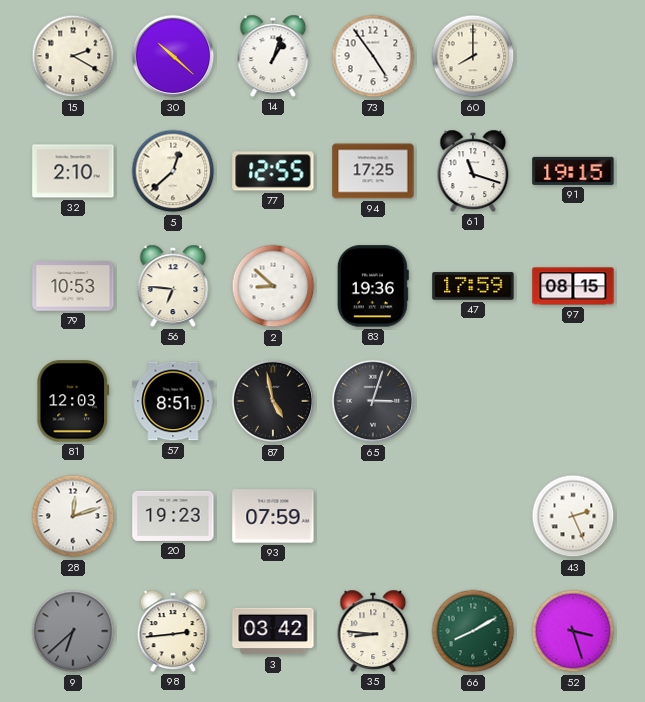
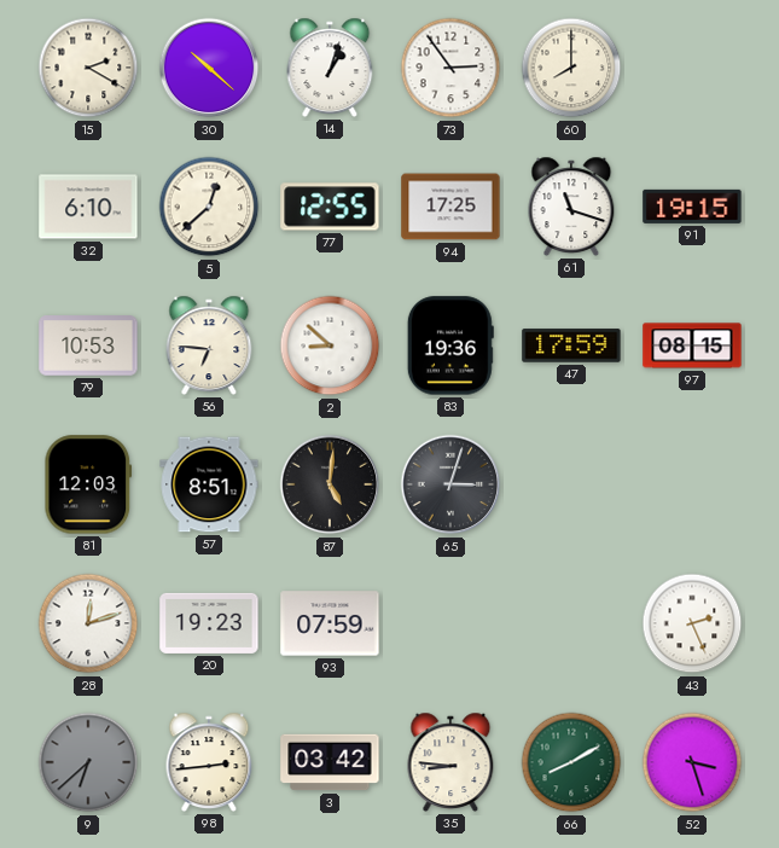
73: 4:54 -> 2:54 (450, 68)
32: 2:10 -> 6:10 (88, 207)
87: 4:58 -> 5:01 (330, 484)
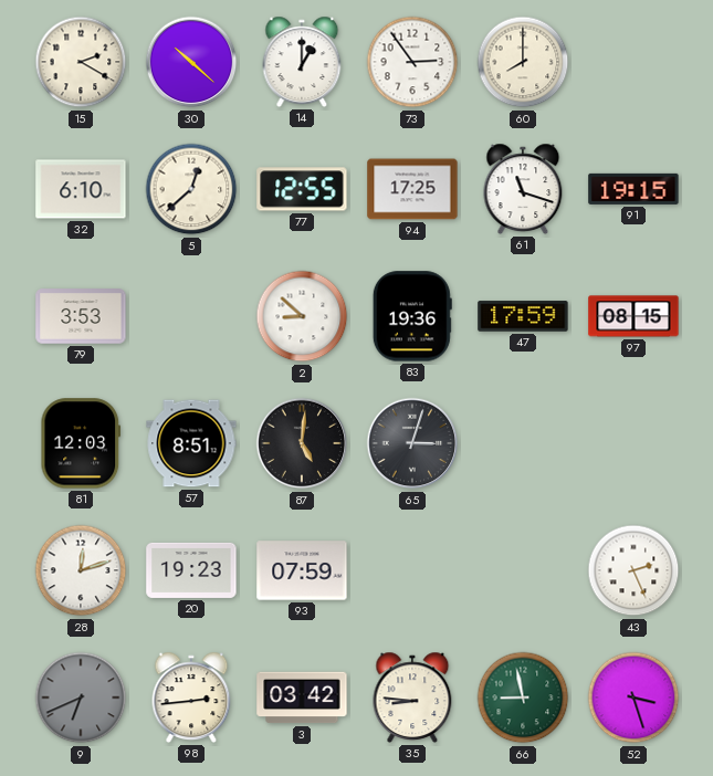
14: 1:03 -> 1:00 (302, 62)
79: 10:53 -> 3:53 (81, 316)
56: 6:46 -> none (209, 345)
9: 6:38 -> 6:41 (81, 698)
66: 8:10 -> 8:58 (523, 698)
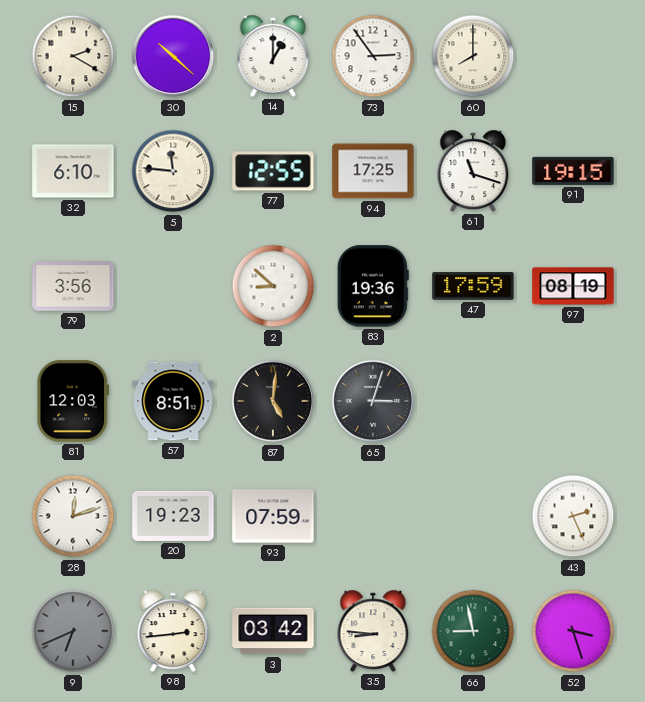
5: 12:38 -> 11:46 (173, 171)
79: 3:53 -> 3:56 (73, 286)
97: 08:15 -> 08:19 (573, 286)
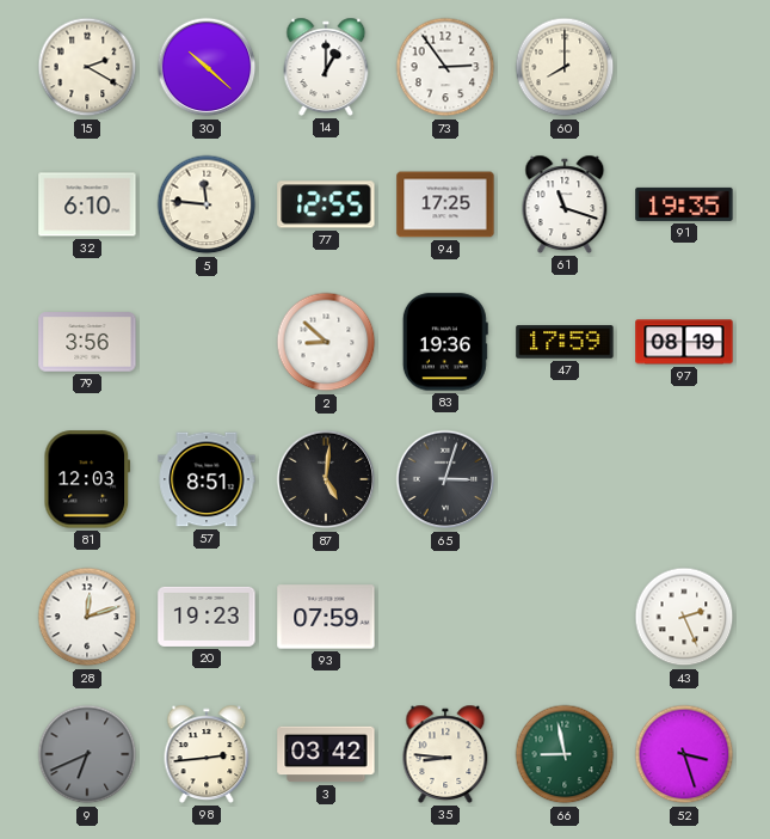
91: 19:15 -> 19:35 (684, 204)
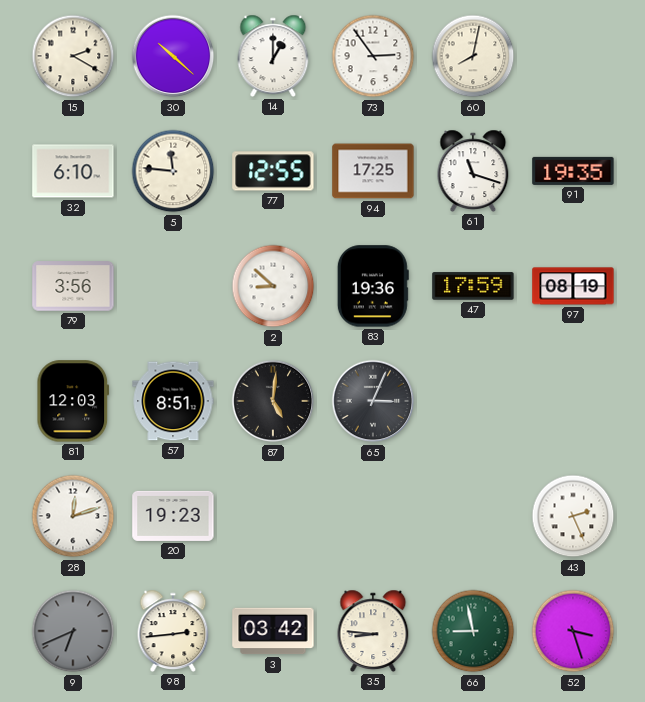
60: 8:00 -> 8:02 (473, 56)
65: 3:03 -> 3:04 (373, 401)
93: 07:59 -> none (326, 617)
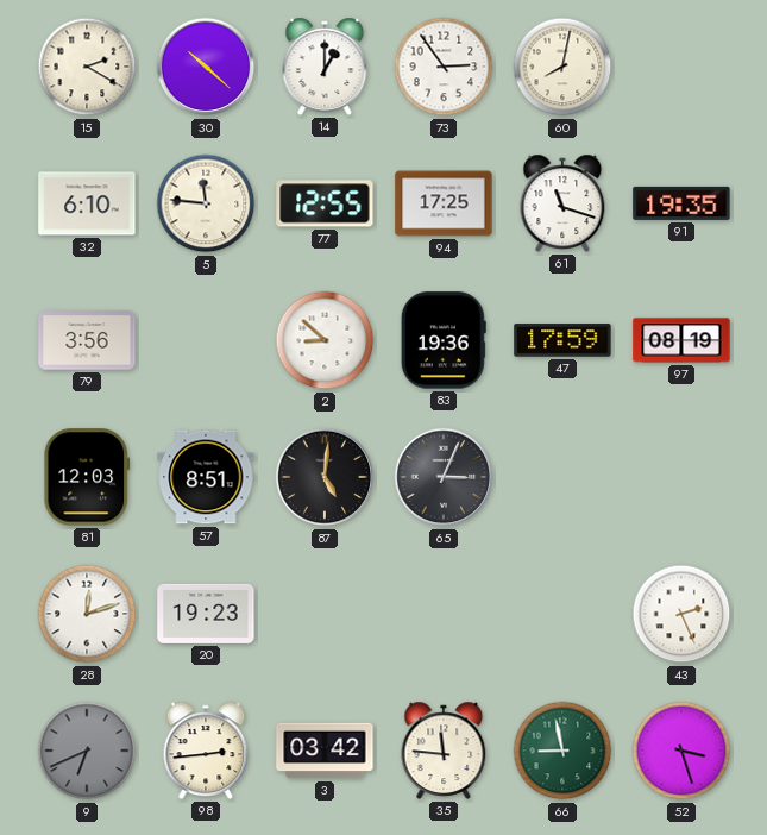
35: 8:46 -> 11:46 (444, 751)
